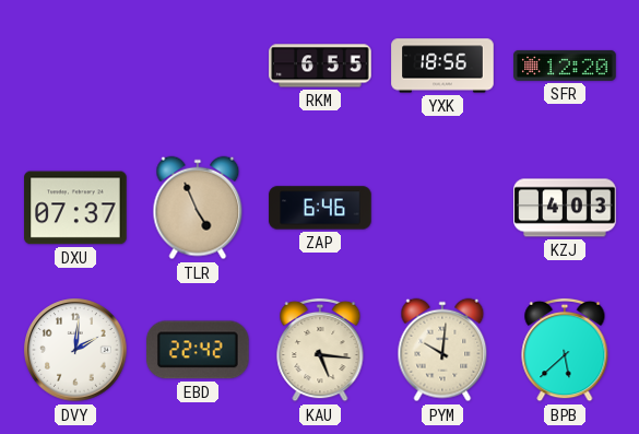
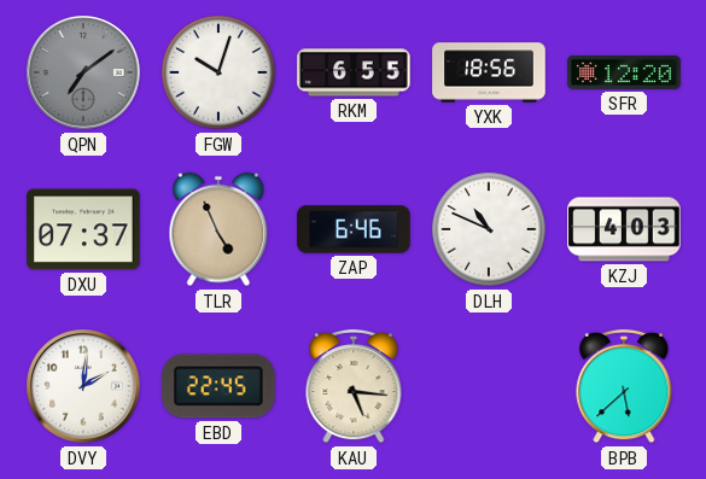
QPN: none -> 7:09 (83, 72)
FGW: none -> 10:03 (218, 72)
DLH: none -> 10:49 (489, 229)
EBD: 22:42 -> 22:45 (220, 386)
PYM: 10:01 -> none (442, 350)
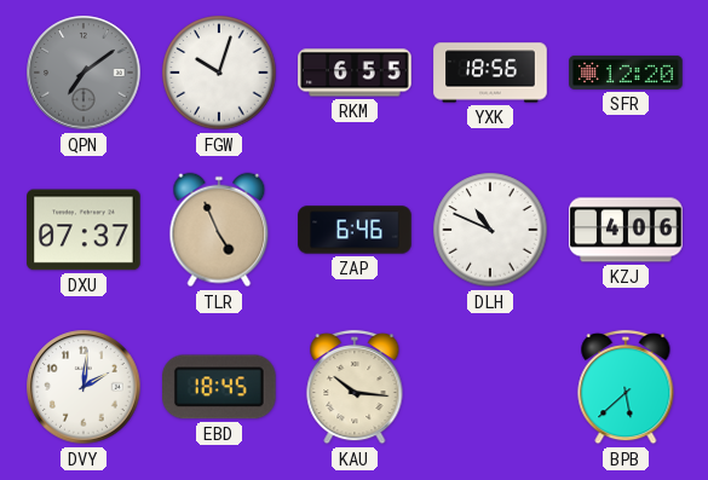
KZJ: 4:03 -> 4:06 (626, 230)
EBD: 22:45 -> 18:45 (220, 387)
KAU: 5:16 -> 10:16 (355, 387)
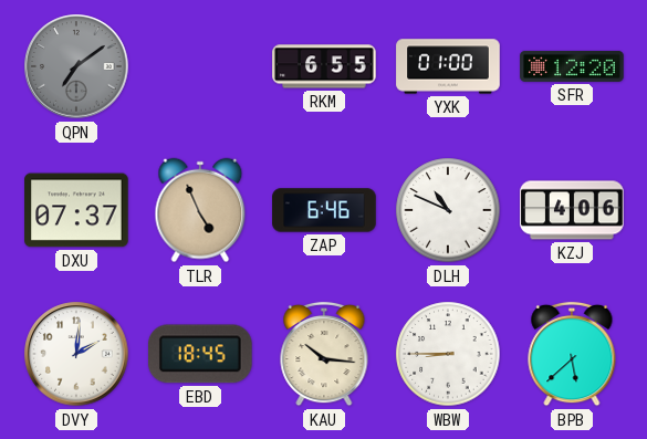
FGW: 10:03 -> none (219, 73)
YXK: 18:56 -> 01:00 (448, 66)
WBW: none -> 8:45 (448, 354)
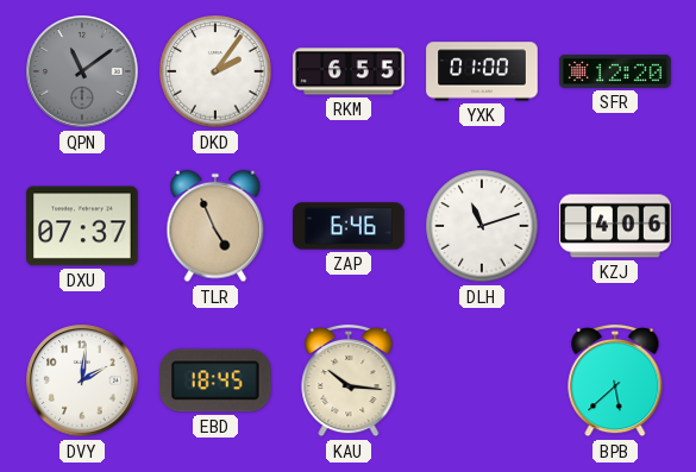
QPN: 7:09 -> 11:09 (82, 71)
DKD: none -> 2:06 (215, 71)
DLH: 10:49 -> 11:12 (482, 226)
WBW: 8:45 -> none (448, 354)
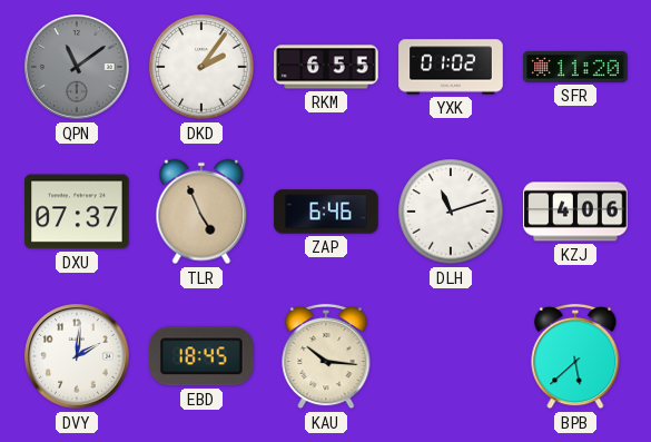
YXK: 01:00 -> 01:02 (451, 67)
SFR: 12:20 -> 11:20 (575, 67)
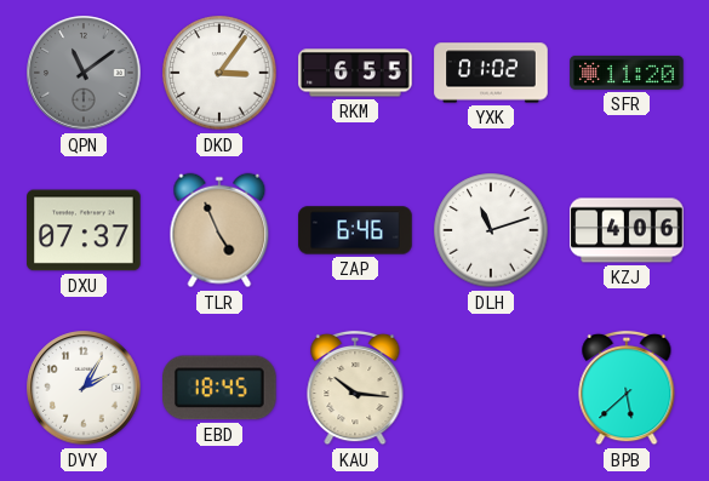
DKD: 2:06 -> 3:06 (219, 73)
DVY: 2:01 -> 2:05 (84, 388)
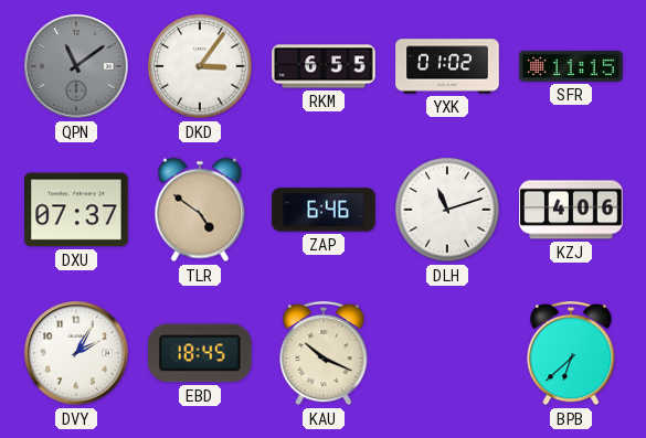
SFR: 11:20 -> 11:15 (571, 66)
TLR: 4:56 -> 4:51 (200, 210)
KAU: 10:16 -> 10:19 (324, 353)
BPB: 5:38 -> 6:38 (571, 353)
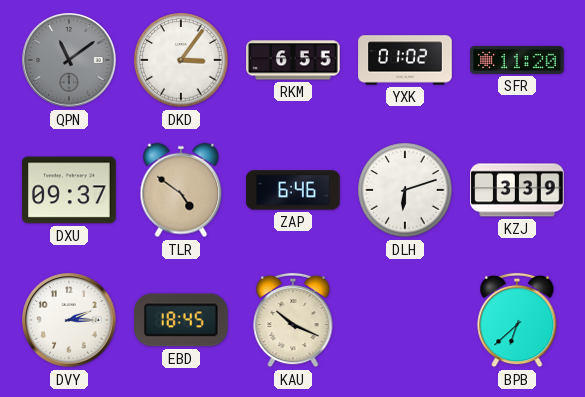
SFR: 11:15 -> 11:20 (517, 60)
DXU: 07:37 -> 09:37 (69, 190)
DLH: 11:12 -> 6:12 (405, 190)
KZJ: 4:06 -> 3:39 (517, 190)
DVY: 2:05 -> 2:15 (69, 320)
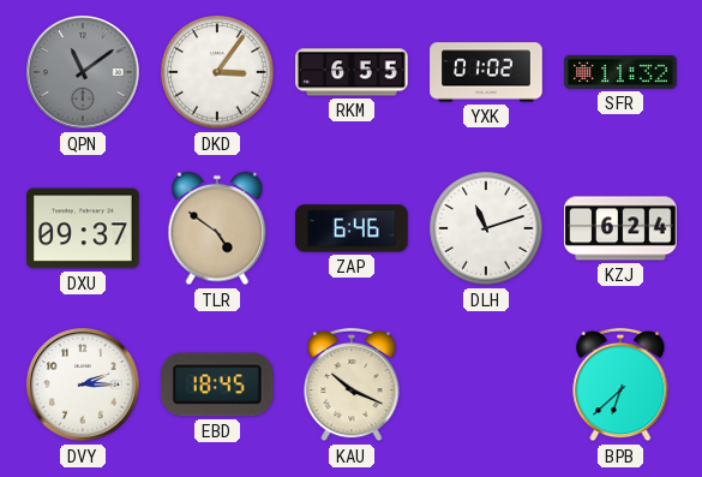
SFR: 11:20 -> 11:32 (620, 72)
DLH: 6:12 -> 11:12 (486, 228)
KZJ: 3:39 -> 6:24 (620, 228)
